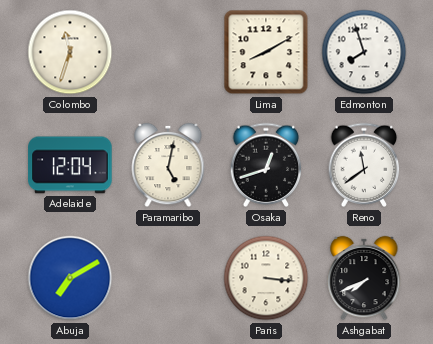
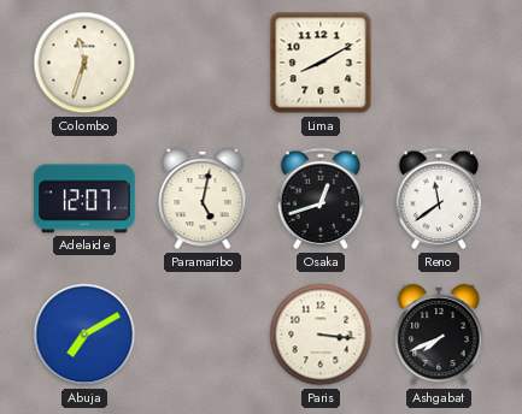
Edmonton: 7:57 -> none (364, 52)
Adelaide: 12:04 -> 12:07 (84, 199)
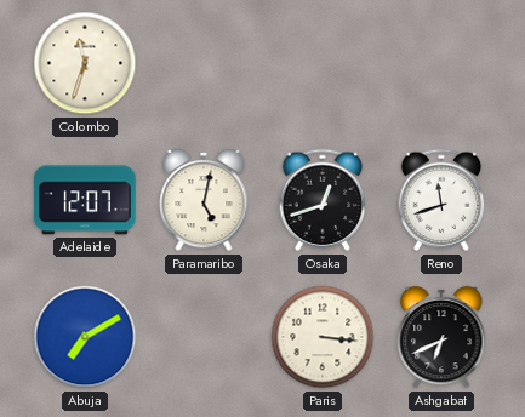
Lima: 8:10 -> none (321, 63)
Reno: 11:39 -> 11:42 (441, 200)
Ashgabat: 7:41 -> 6:41 (441, 337)
